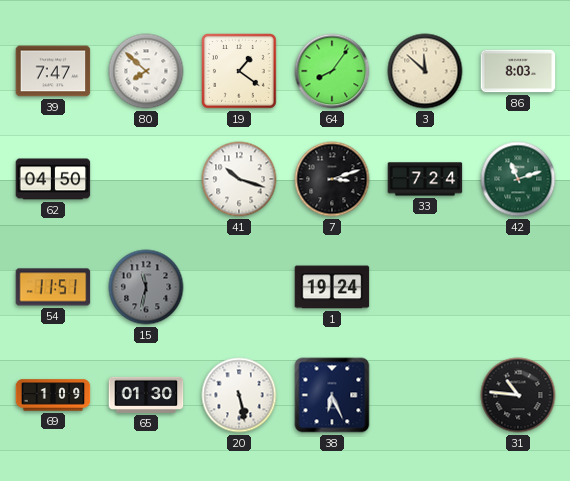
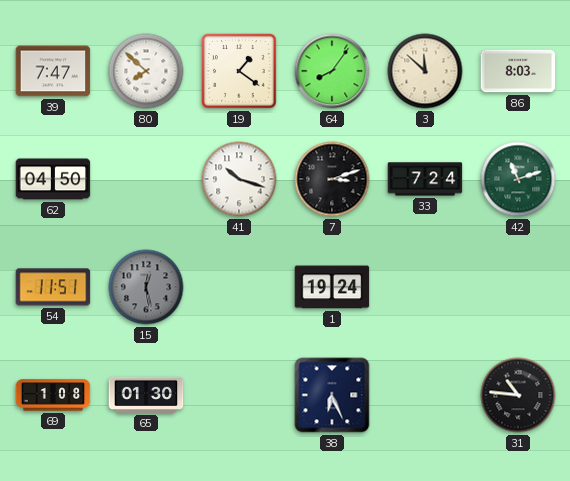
15: 11:32 -> 12:28 (146, 287)
69: 1:09 -> 1:08 (53, 395)
20: 5:28 -> none (239, 395)
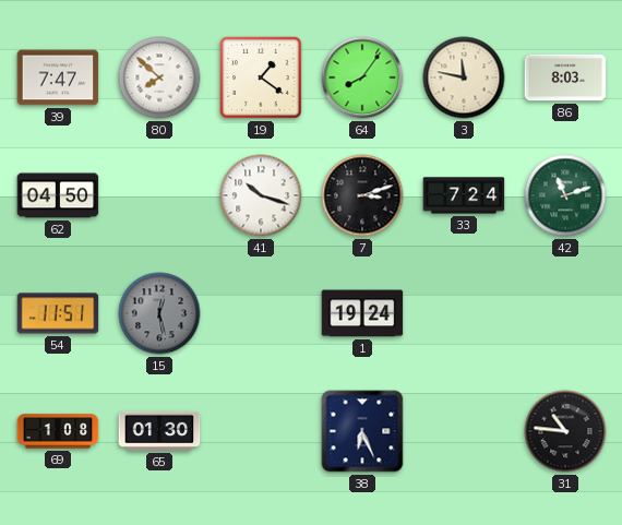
3: 11:52 -> 11:47 (464, 77)
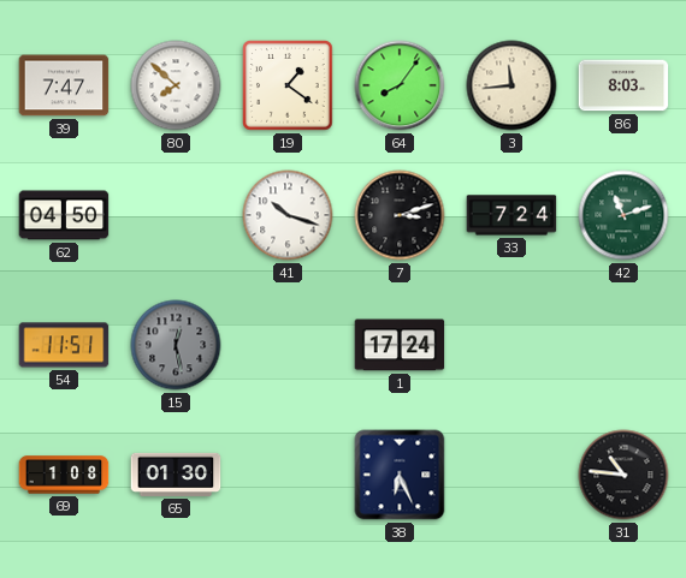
3: 11:47 -> 11:44 (511, 85)
1: 19:24 -> 17:24 (400, 345)
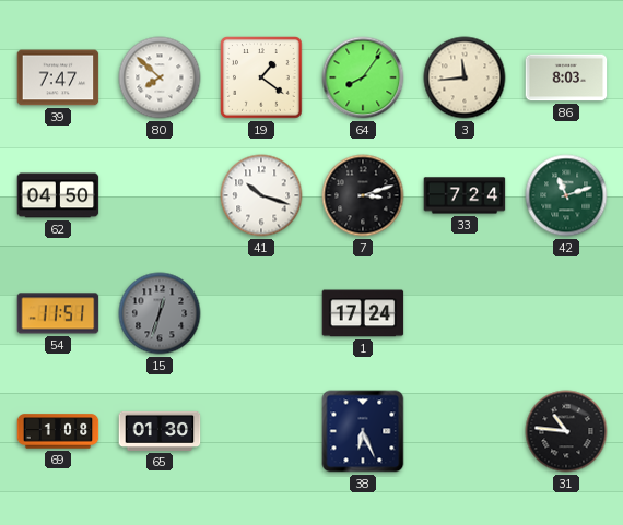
15: 12:28 -> 12:33 (160, 313)
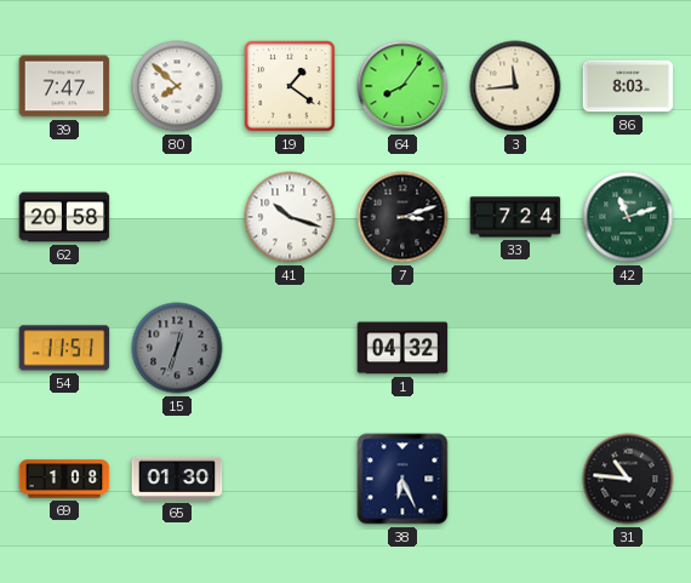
62: 04:50 -> 20:58 (64, 217)
1: 17:24 -> 04:32 (402, 348)
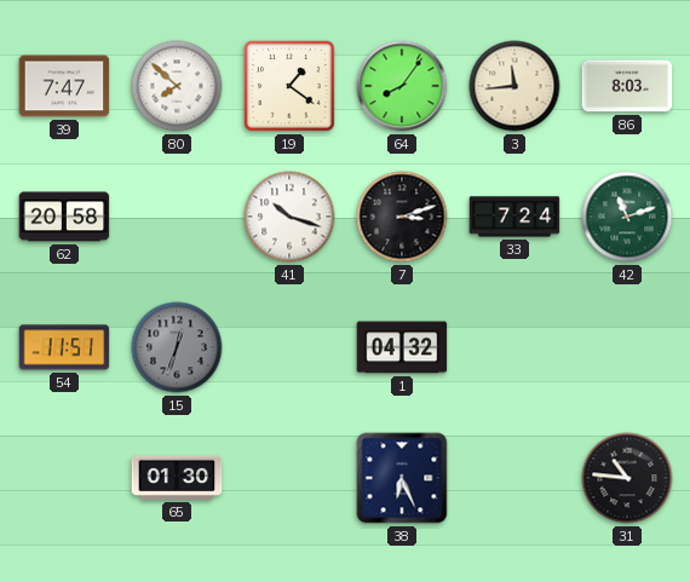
69: 1:08 -> none (64, 479)
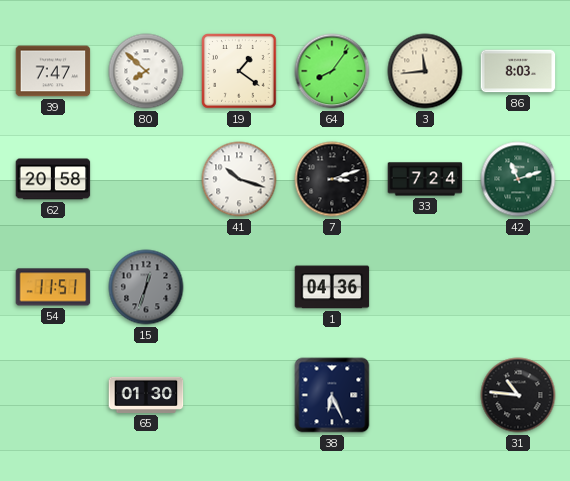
1: 04:32 -> 04:36 (332, 287)
